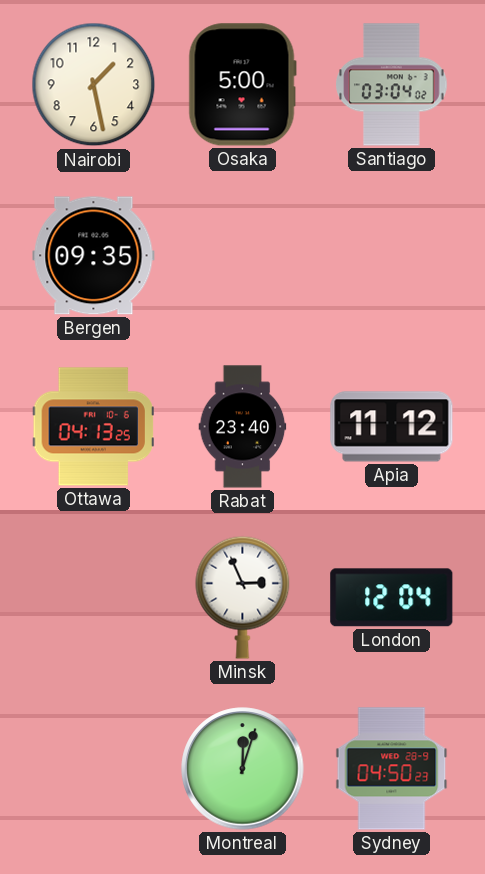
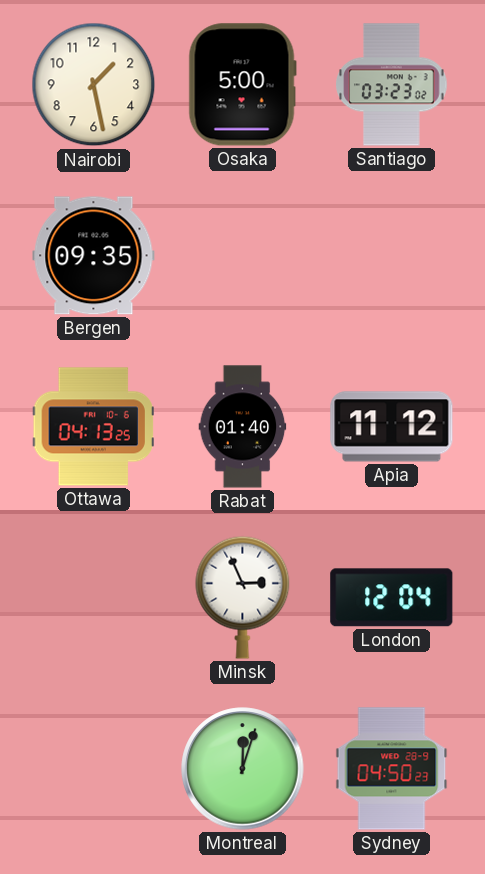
Santiago: 03:04 -> 03:23 (392, 85)
Rabat: 23:40 -> 01:40 (243, 427)
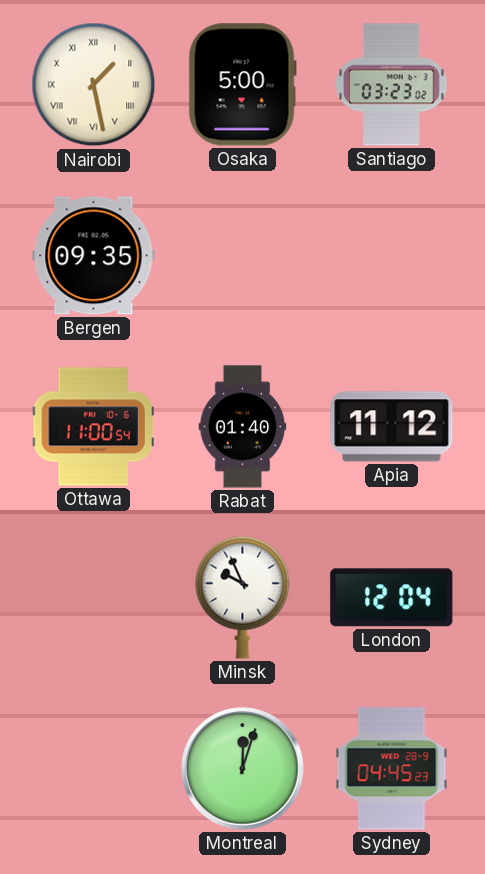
Nairobi numerals: Arabic -> Roman (94, 85)
Ottawa: 04:13 -> 11:00 (93, 427)
Minsk: 2:56 -> 9:56 (243, 597)
Sydney: 04:50 -> 04:45 (392, 769)
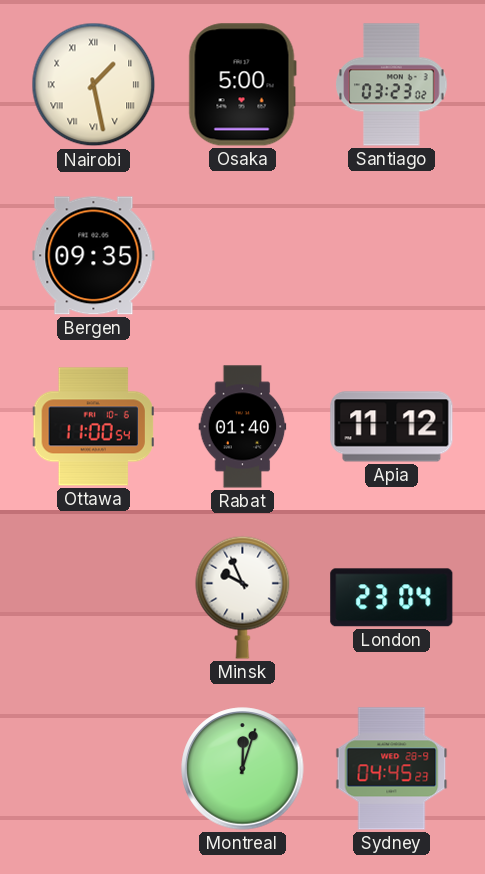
London: 12:04 -> 23:04 (392, 598)
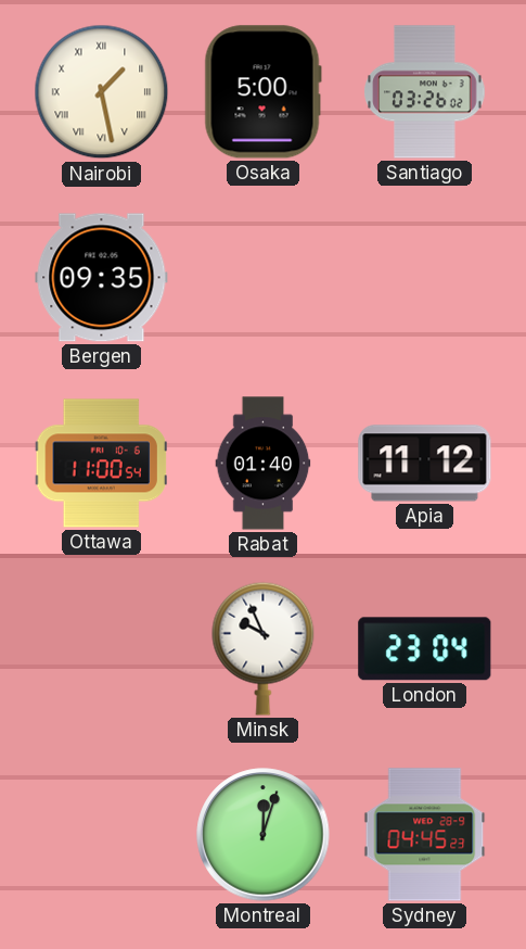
Santiago: 03:23 -> 03:26 (425, 92)
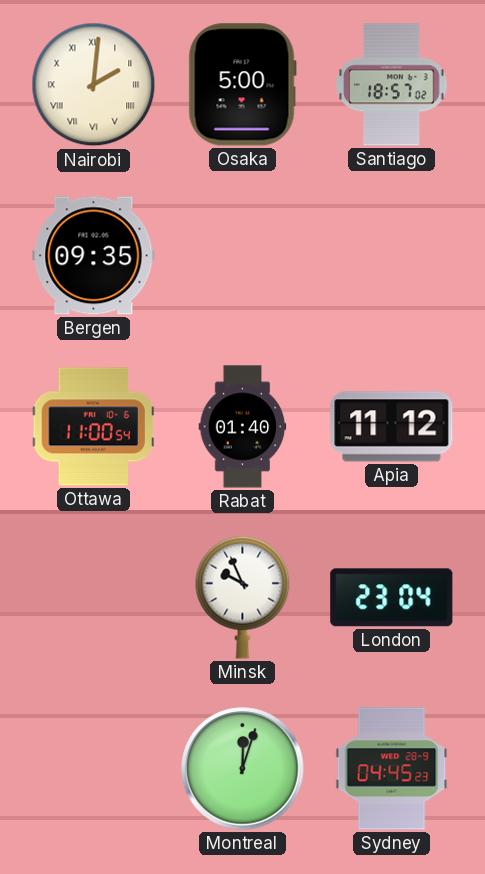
Nairobi: 1:28 -> 2:01 (94, 85)
Santiago: 03:26 -> 18:57 (392, 85)
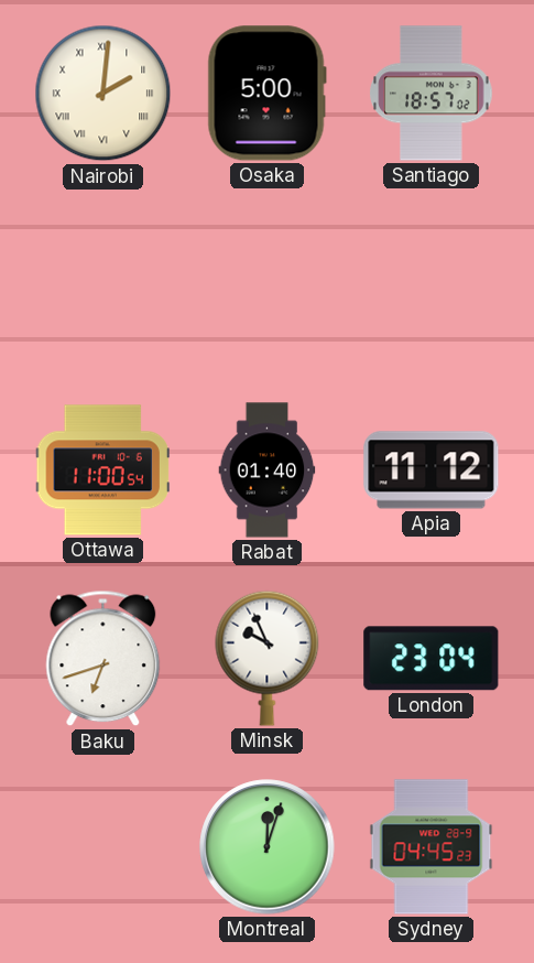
Bergen: 09:35 -> none (94, 256)
Baku: none -> 6:42 (103, 659)
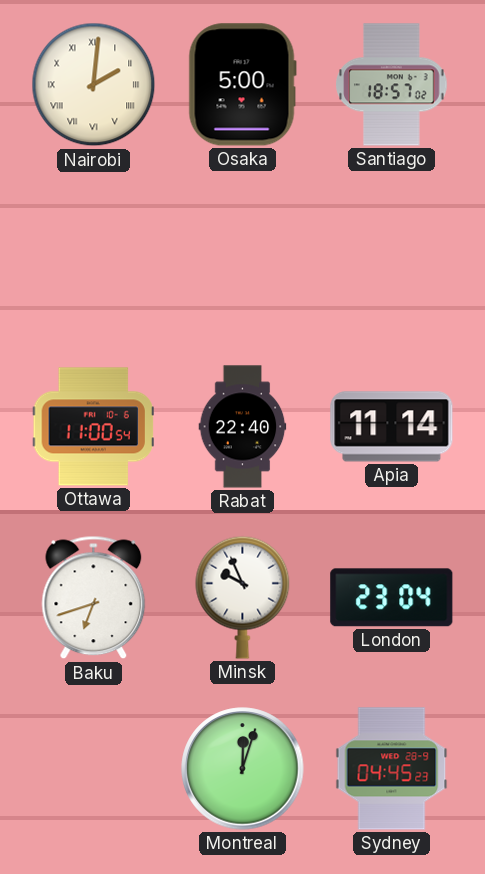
Rabat: 01:40 -> 22:40 (243, 427)
Apia: 11:12 -> 11:14 (392, 427)
